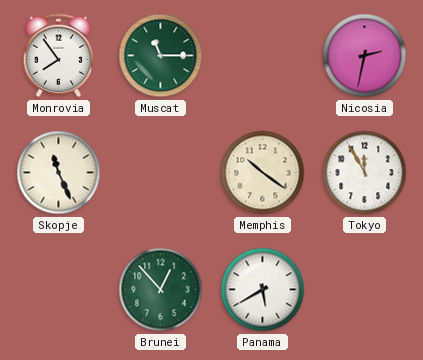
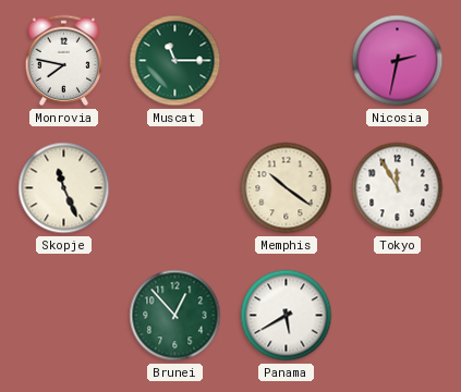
Monrovia: 7:54 -> 7:47 (64, 61)
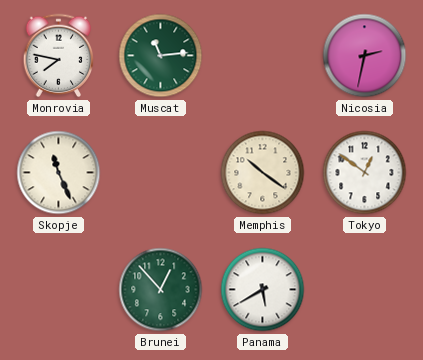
Muscat: 11:15 -> 11:14 (161, 56)
Tokyo: 11:55 -> 12:51 (365, 173)
